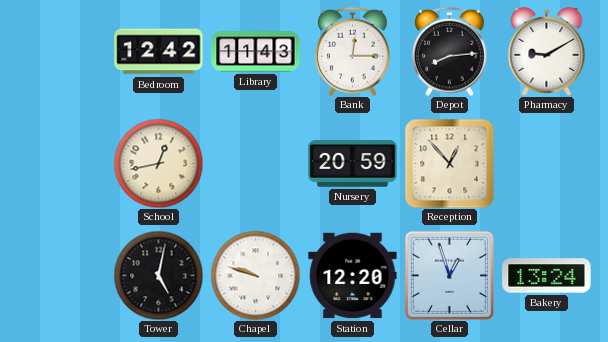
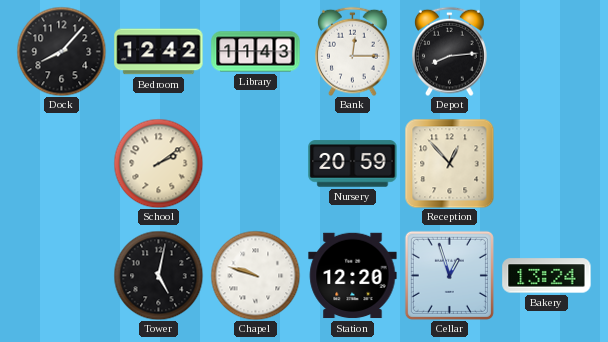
Dock: none -> 8:07 (61, 51)
Pharmacy: 9:10 -> none (547, 51)
School: 12:43 -> 2:09 (158, 163)
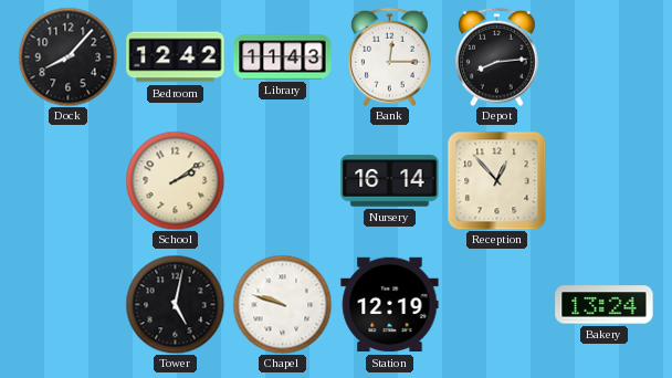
Nursery: 20:59 -> 16:14 (390, 181)
Station: 12:20 -> 12:19 (390, 305)
Cellar: 12:57 -> none (449, 275)
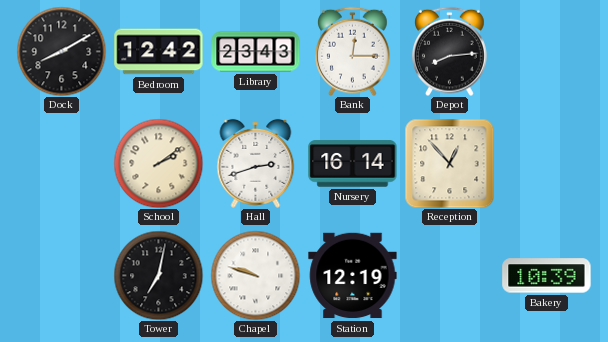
Dock: 8:07 -> 8:10 (61, 51)
Library: 11:43 -> 23:43 (256, 52)
Hall: none -> 2:42 (256, 163)
Tower: 5:02 -> 7:02 (158, 275)
Bakery: 13:24 -> 10:39 (547, 276)
